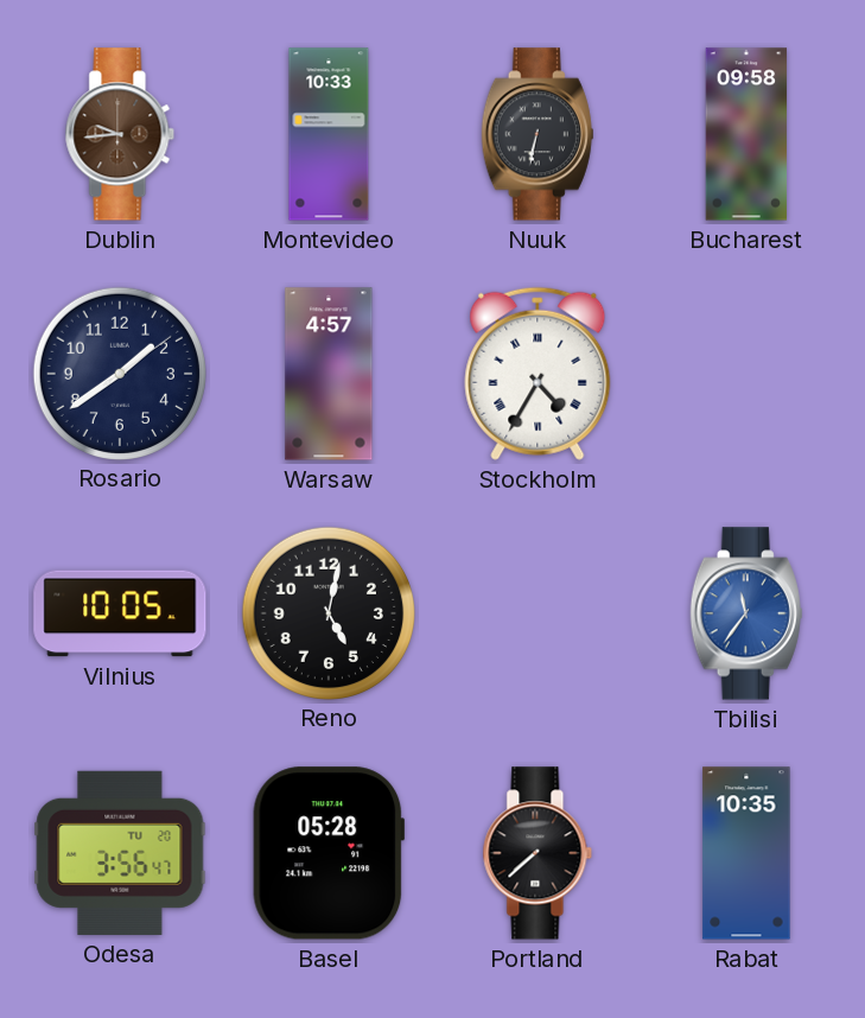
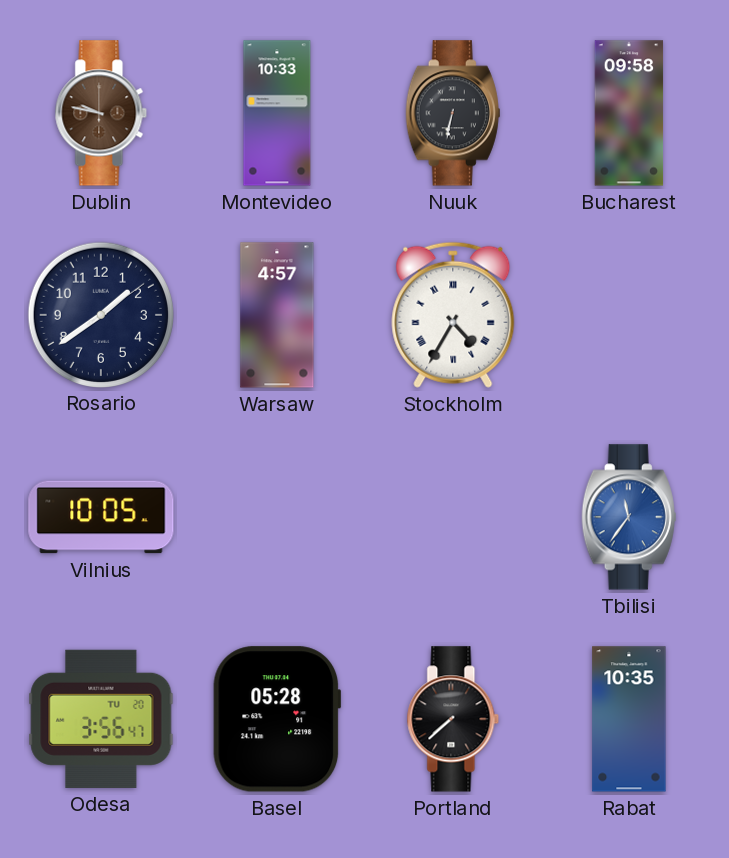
Dublin: 9:44 -> 9:47 (101, 113)
Reno: 5:02 -> none (327, 612)
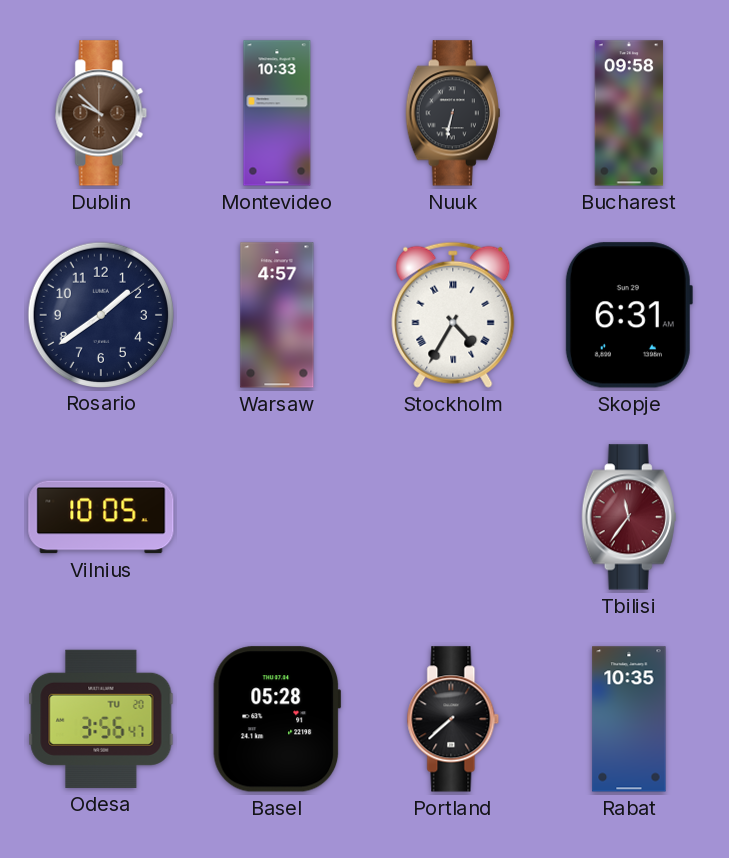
Dublin: 9:47 -> 9:52 (101, 113)
Skopje: none -> 6:31 (629, 315)
Tbilisi dial: blue -> burgundy (629, 517)
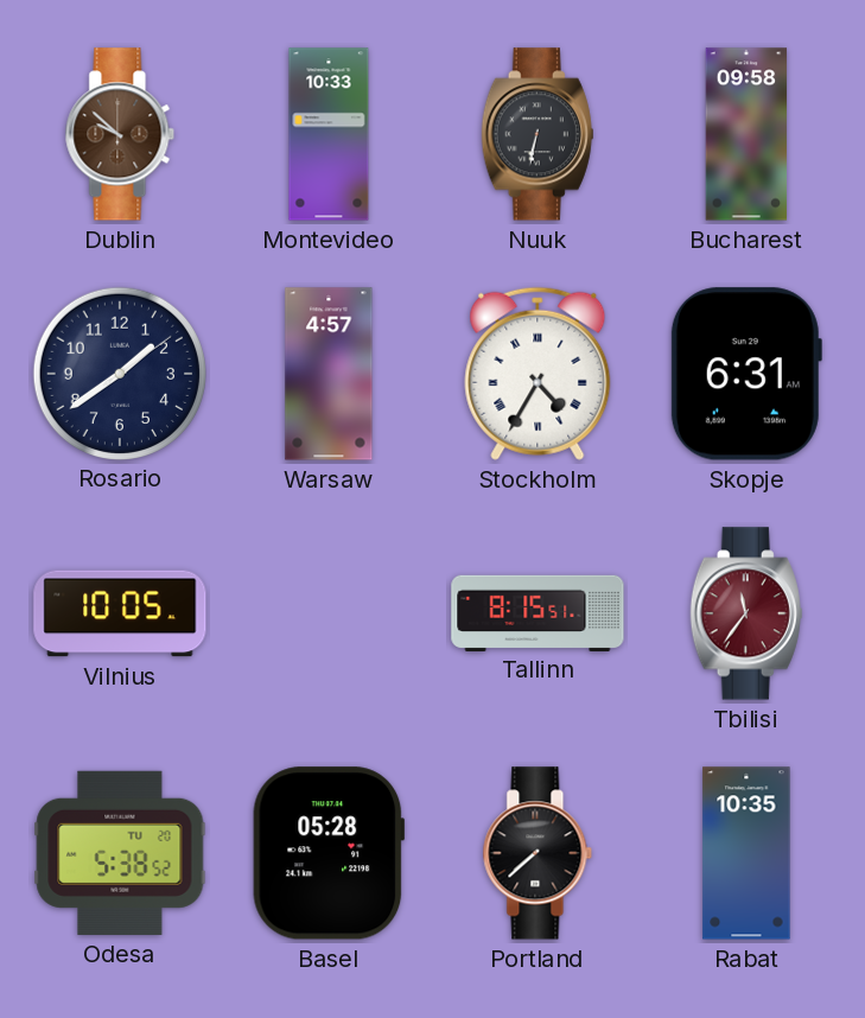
Tallinn: none -> 8:15 (538, 612)
Odesa: 3:56 -> 5:38 (120, 853)
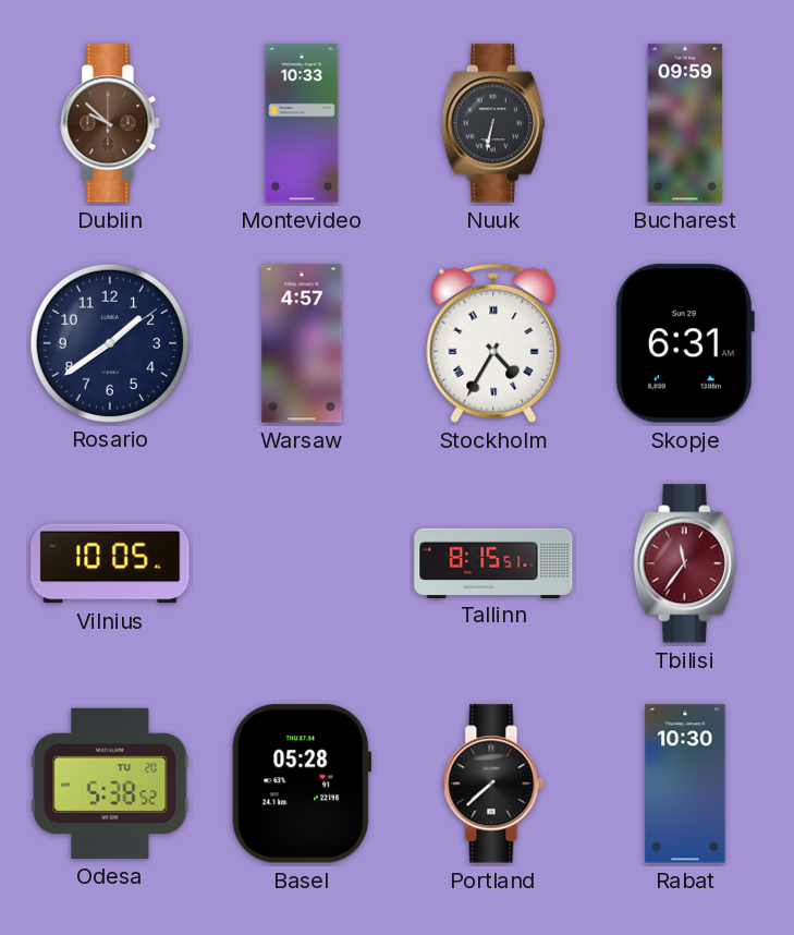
Bucharest: 09:58 -> 09:59 (685, 123)
Rabat: 10:35 -> 10:30 (685, 784)
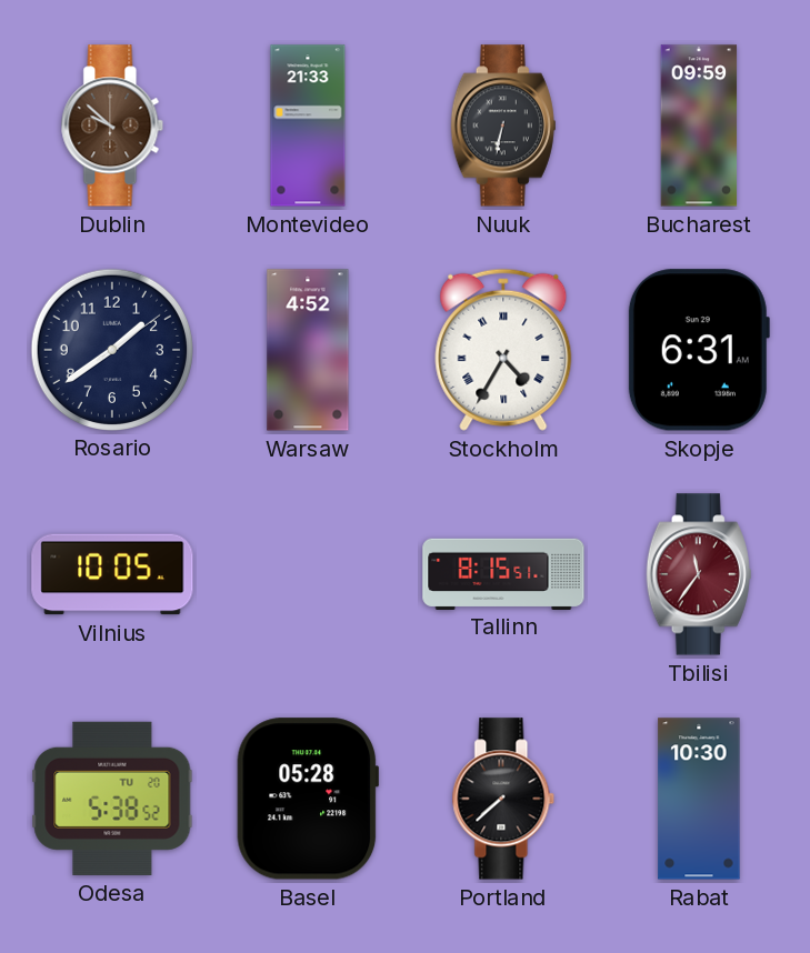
Montevideo: 10:33 -> 21:33 (308, 126)
Warsaw: 4:57 -> 4:52 (308, 350)
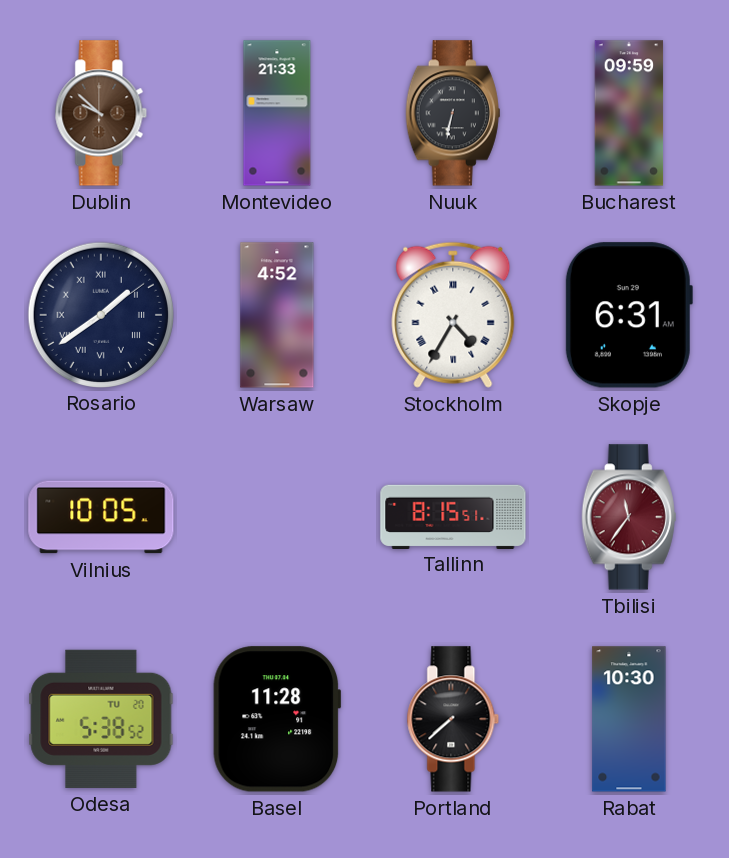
Rosario numerals: Arabic -> Roman (100, 314)
Basel: 05:28 -> 11:28 (277, 719)
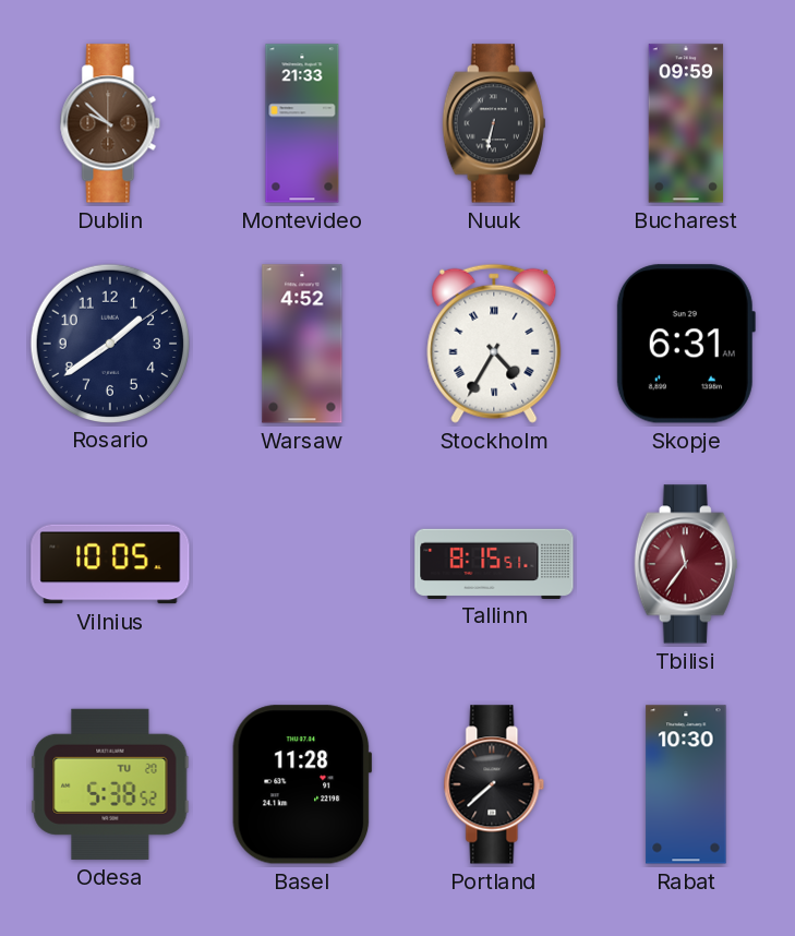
Rosario numerals: Roman -> Arabic (109, 343)
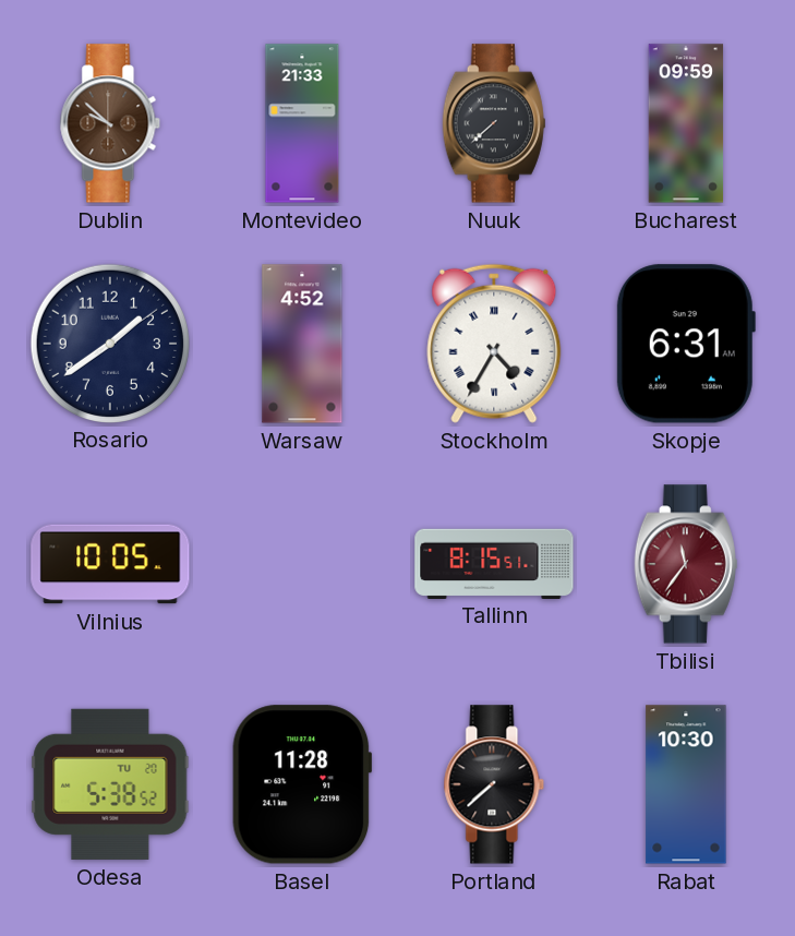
Nuuk: 6:32 -> 7:38 (494, 123)
